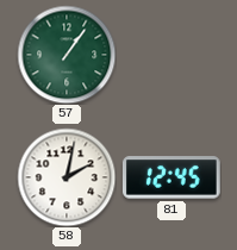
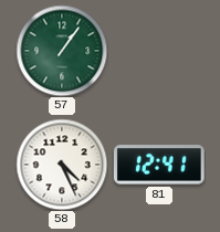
58: 2:02 -> 4:26 (62, 165)
81: 12:45 -> 12:41 (159, 165)
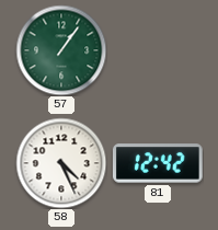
81: 12:41 -> 12:42 (158, 163)
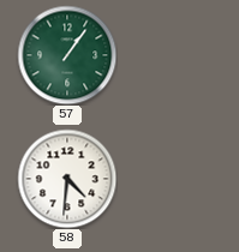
58: 4:26 -> 4:31 (67, 179)
81: 12:42 -> none (158, 163)
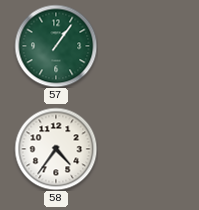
58: 4:31 -> 4:36 (56, 149)
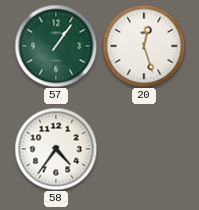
20: none -> 12:27 (144, 46)
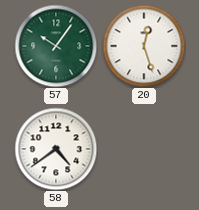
57: 1:06 -> 10:06 (56, 46)
58: 4:36 -> 4:39 (56, 149)
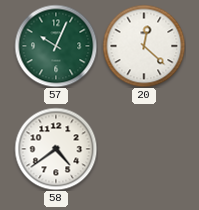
57: 10:06 -> 10:04 (56, 46)
20: 12:27 -> 12:22 (144, 46)
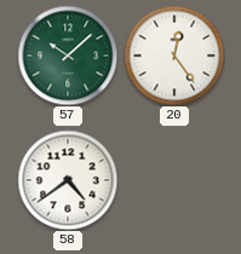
57: 10:04 -> 10:08 (68, 56)
20: 12:22 -> 12:24 (174, 56)
